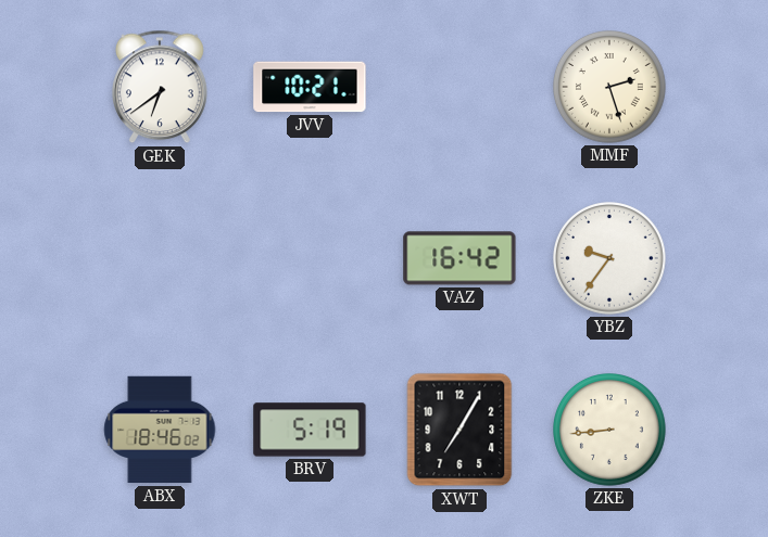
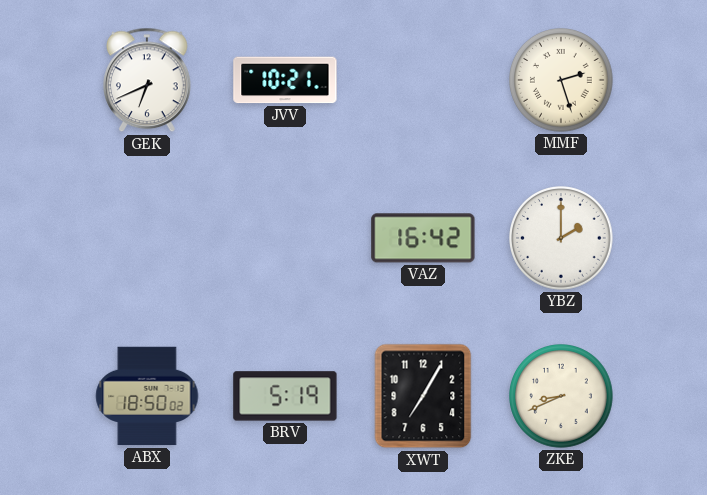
GEK: 6:39 -> 6:41 (148, 80)
YBZ: 9:36 -> 2:00 (562, 239)
ABX: 18:46 -> 18:50 (147, 396)
ZKE: 8:44 -> 8:41 (562, 397)
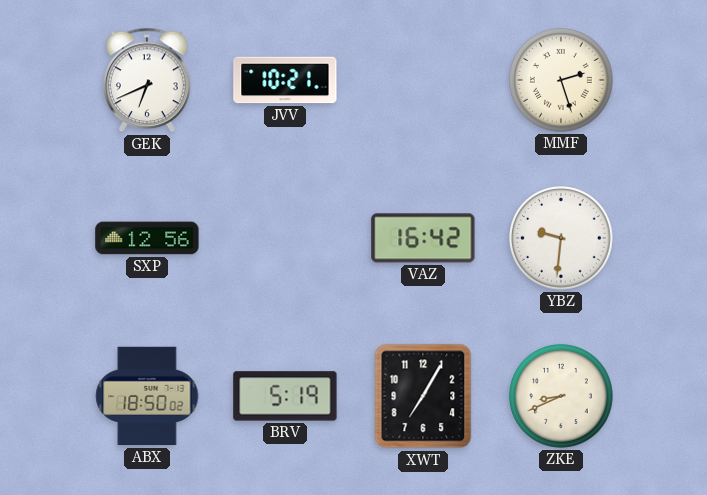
SXP: none -> 12:56 (147, 238)
YBZ: 2:00 -> 9:31 (562, 239)
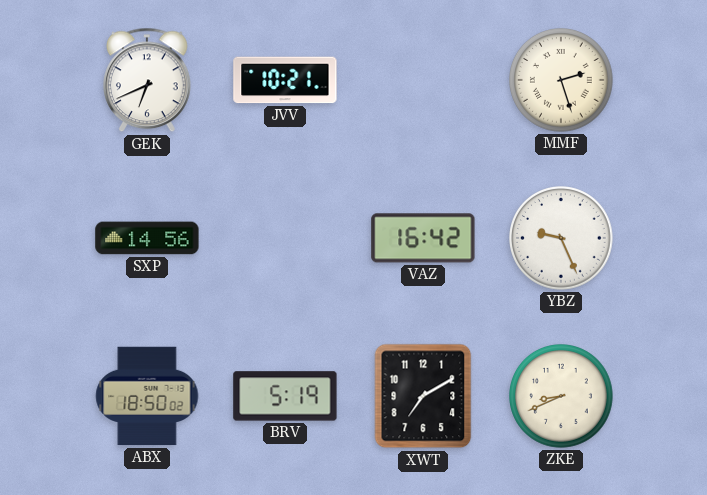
SXP: 12:56 -> 14:56 (147, 238)
YBZ: 9:31 -> 9:26 (562, 239)
XWT: 7:05 -> 7:10 (423, 396)
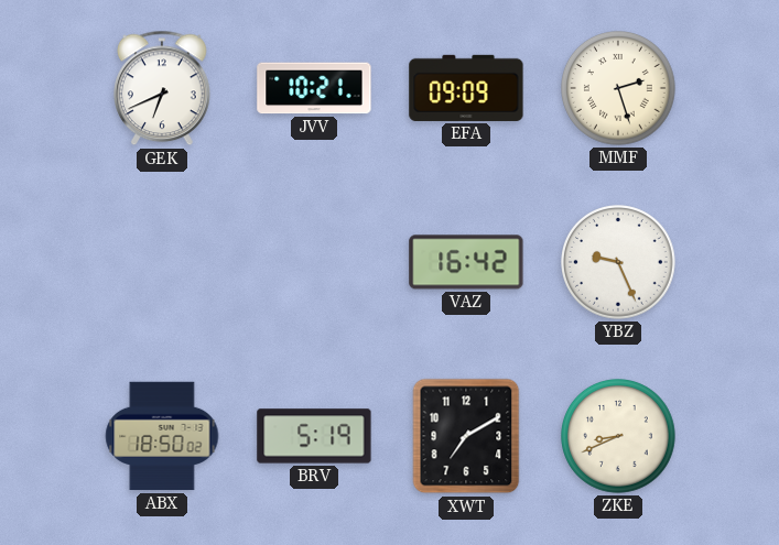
EFA: none -> 09:09 (466, 88)
SXP: 14:56 -> none (147, 238)
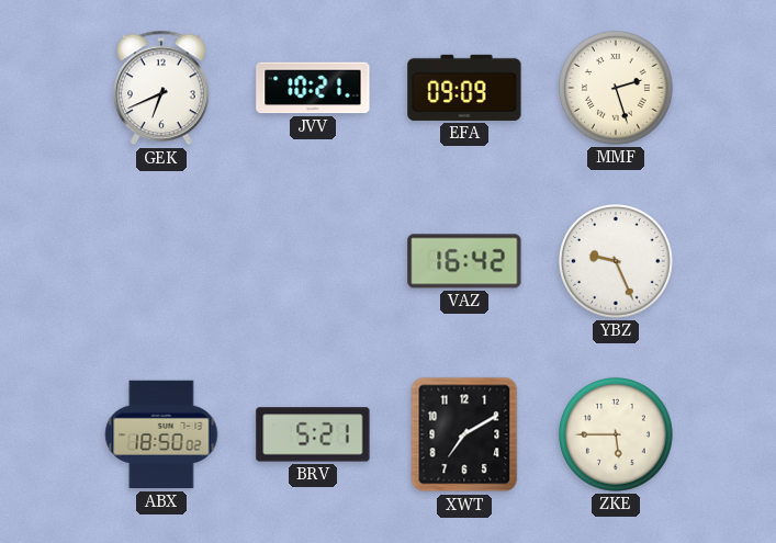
BRV: 5:19 -> 5:21 (313, 434)
ZKE: 8:41 -> 5:45 (617, 435)
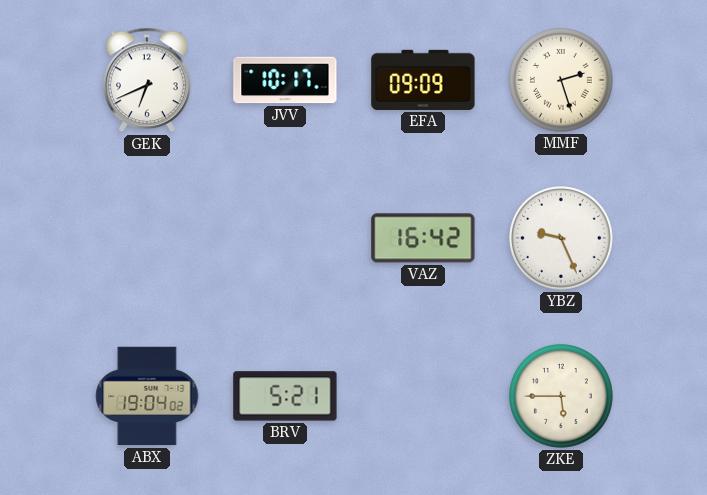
JVV: 10:21 -> 10:17 (285, 80)
ABX: 18:50 -> 19:04 (147, 396)
XWT: 7:10 -> none (464, 434)
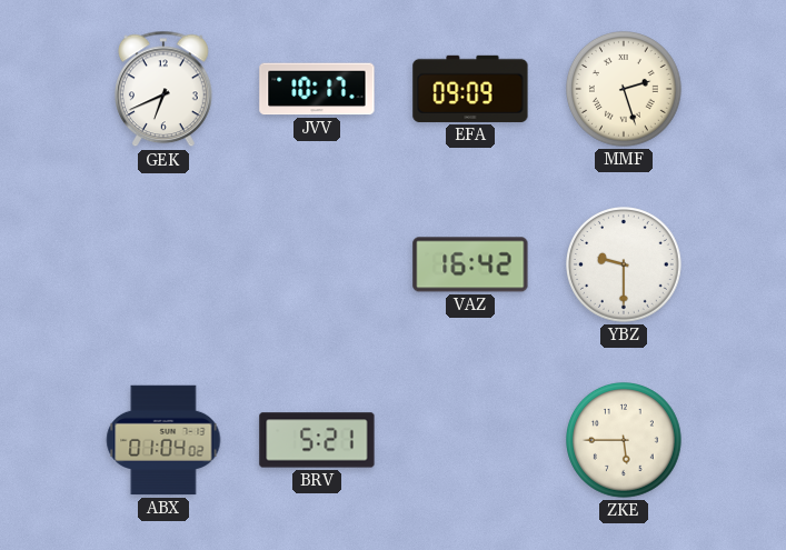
YBZ: 9:26 -> 9:30 (625, 266)
ABX: 19:04 -> 01:04 (163, 440)
